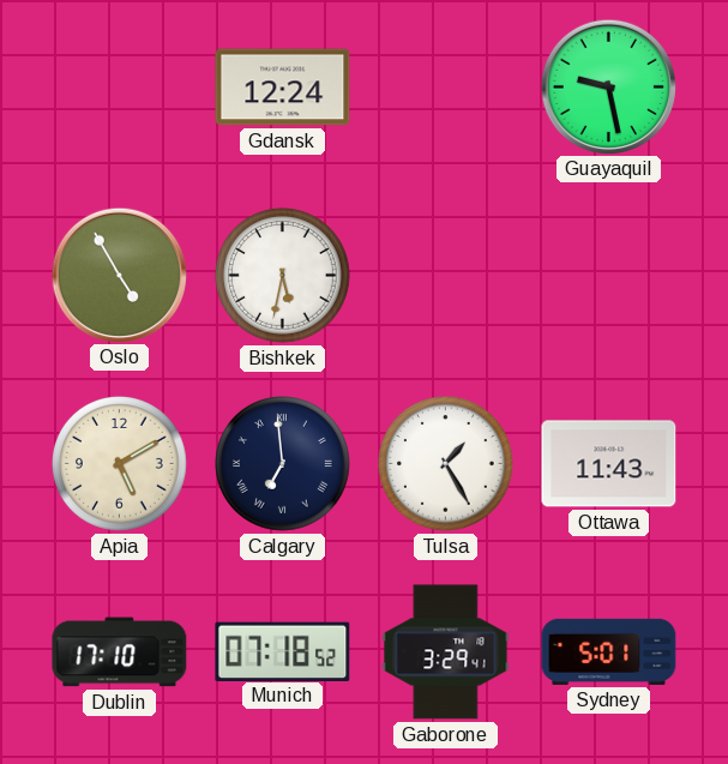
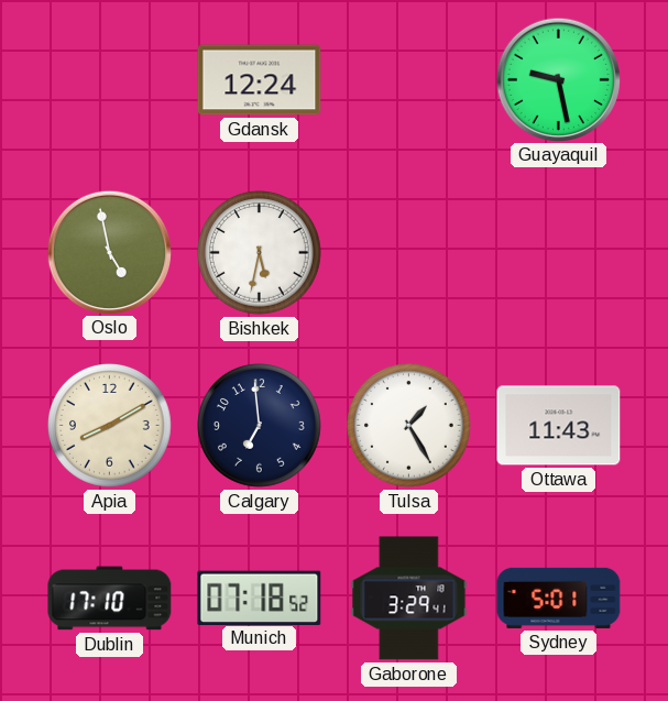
Oslo: 4:55 -> 4:58 (109, 252)
Apia: 5:10 -> 8:10 (110, 426)
Calgary numerals: Roman -> Arabic (260, 426)
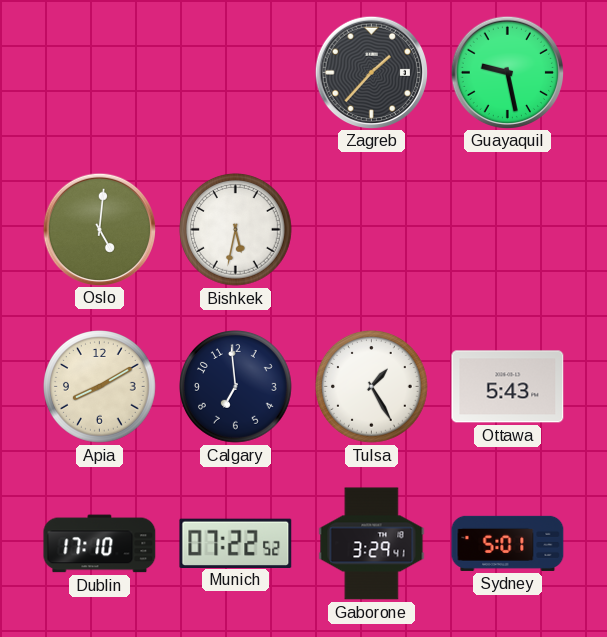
Gdansk: 12:24 -> none (260, 80)
Zagreb: none -> 1:37 (371, 72)
Oslo: 4:58 -> 5:01 (99, 229)
Ottawa: 11:43 -> 5:43 (508, 387)
Munich: 07:18 -> 07:22 (236, 543)
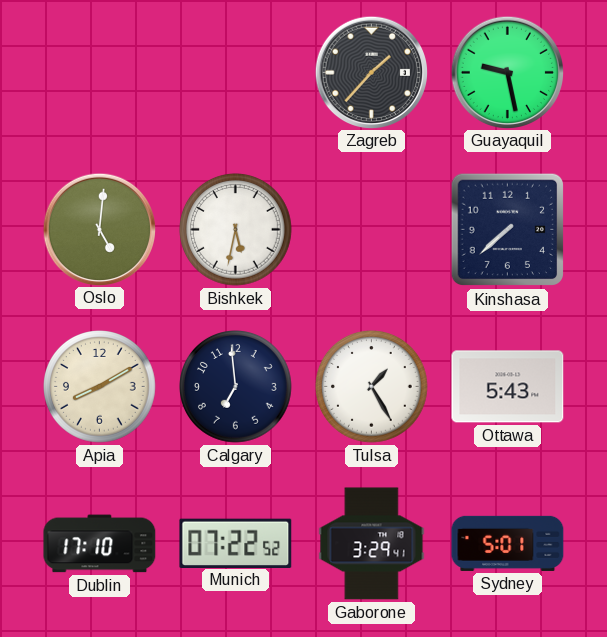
Kinshasa: none -> 7:38 (508, 230)
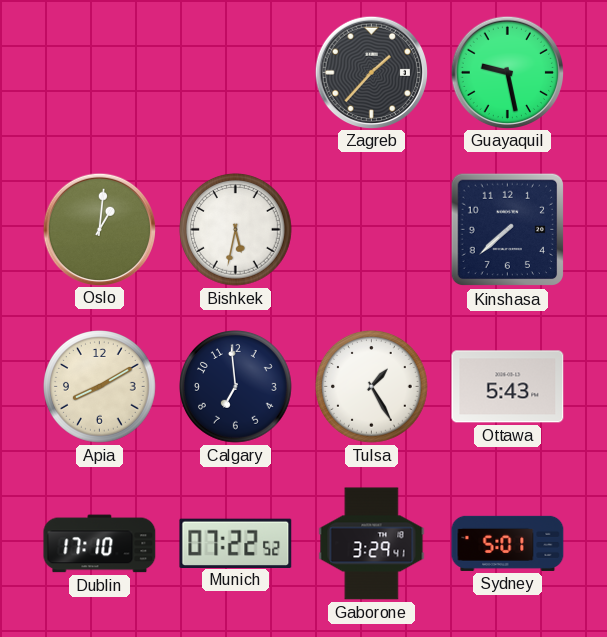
Oslo: 5:01 -> 1:01 (99, 229)
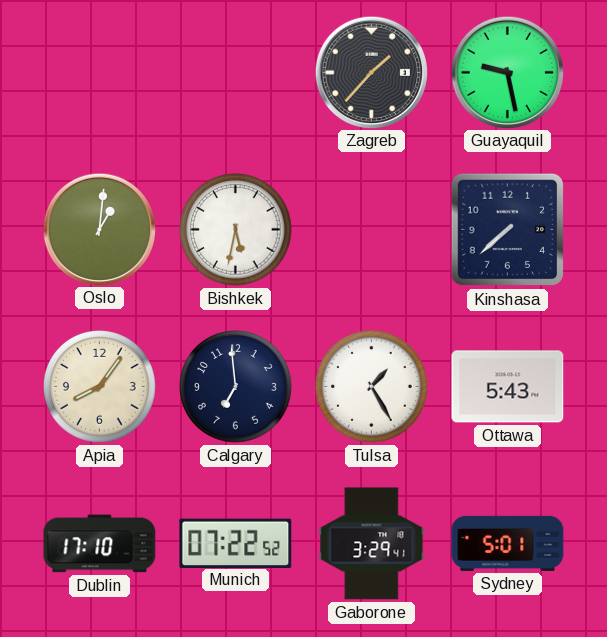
Apia: 8:10 -> 8:06 (100, 387)
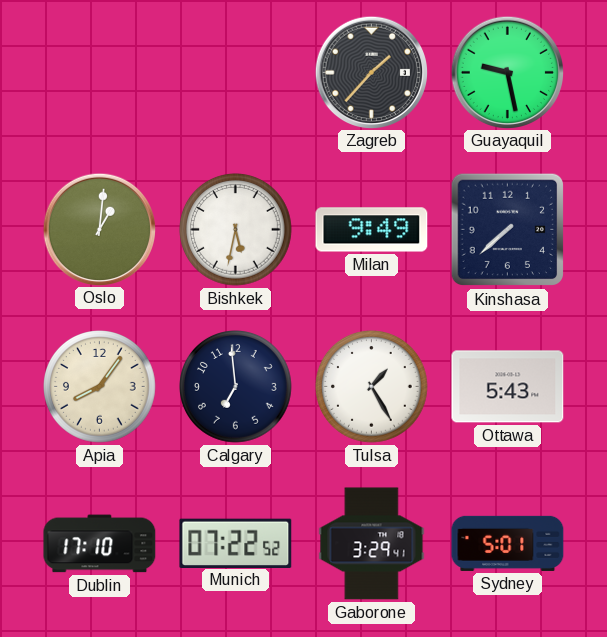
Milan: none -> 9:49 (372, 230)
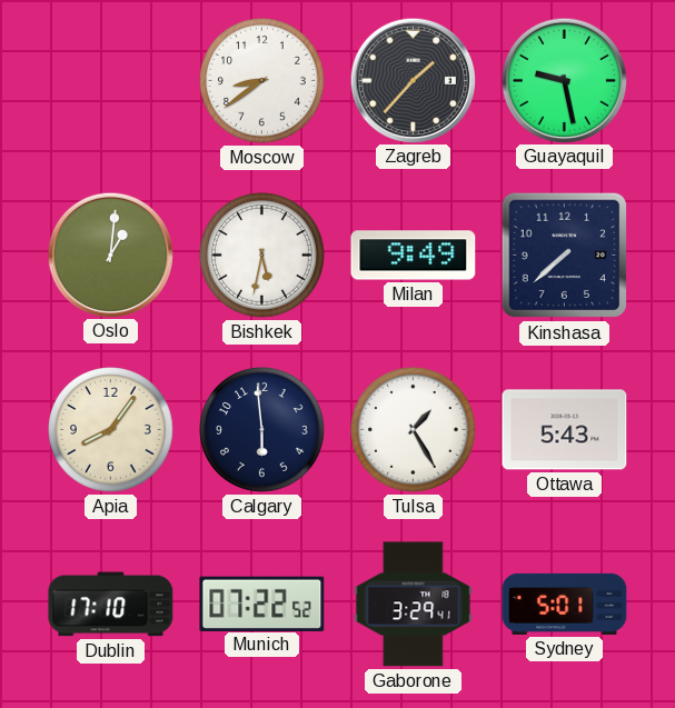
Moscow: none -> 8:39 (262, 81)
Calgary: 6:59 -> 5:59 (262, 430)
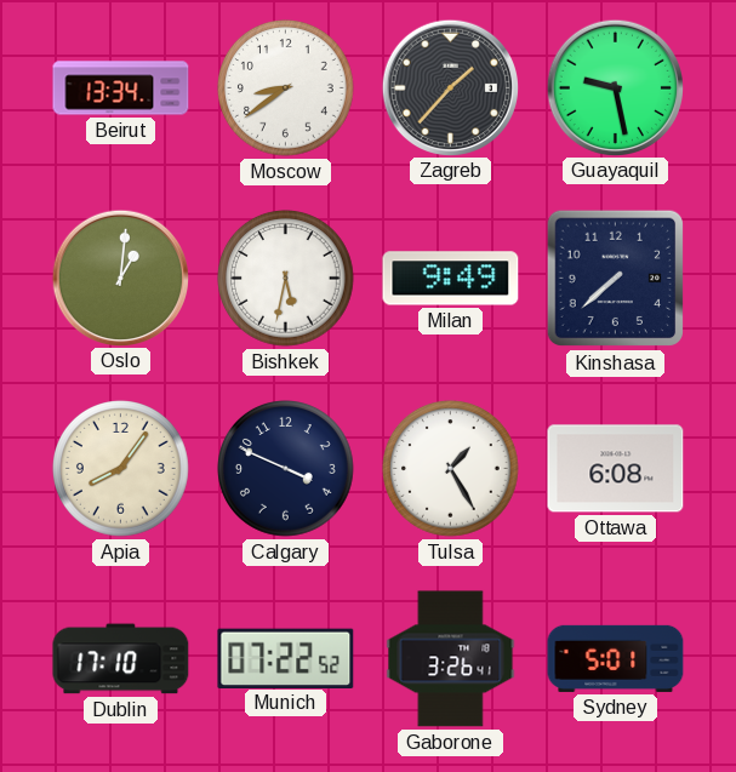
Beirut: none -> 13:34 (121, 88)
Calgary: 5:59 -> 3:49 (286, 469)
Ottawa: 5:43 -> 6:08 (616, 469)
Gaborone: 3:29 -> 3:26 (451, 659)
